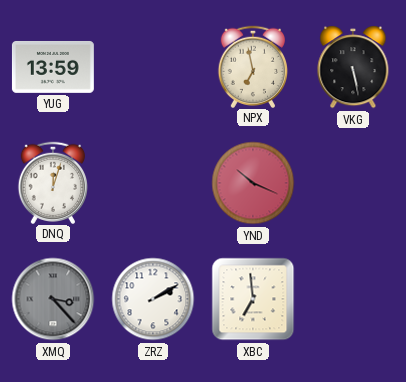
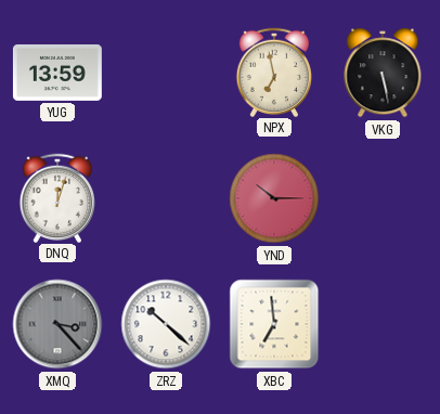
YND: 10:19 -> 10:15 (274, 198)
ZRZ: 2:10 -> 10:22 (166, 324)
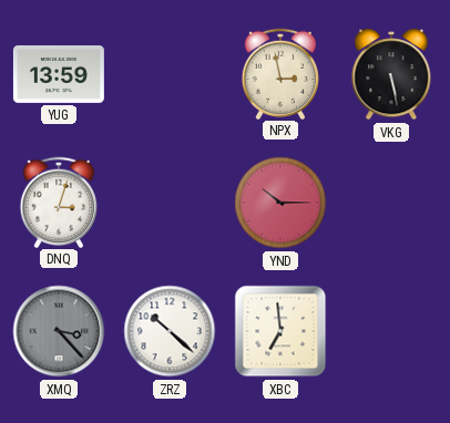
NPX: 6:58 -> 2:58 (279, 73)
DNQ: 12:03 -> 3:03 (58, 202)
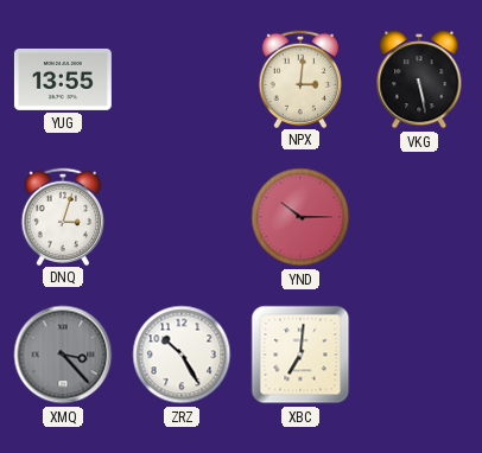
YUG: 13:59 -> 13:55 (63, 79)
NPX: 2:58 -> 3:01 (299, 78)
ZRZ: 10:22 -> 10:25 (182, 355)
XBC: 6:59 -> 7:01 (300, 355)
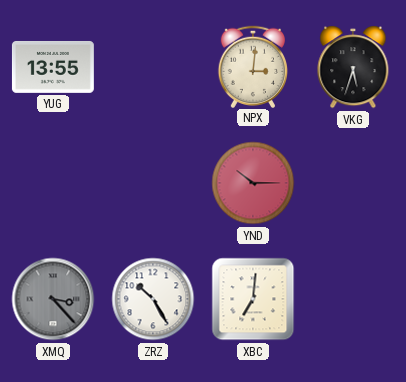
VKG: 5:28 -> 5:33 (353, 67)
DNQ: 3:03 -> none (62, 216)
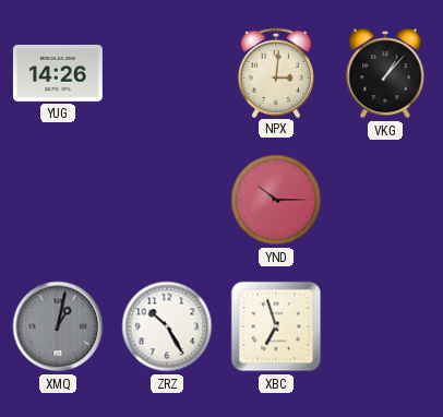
YUG: 13:55 -> 14:26 (58, 73)
VKG: 5:33 -> 1:07 (385, 73)
XMQ: 3:23 -> 1:02 (58, 326)
XBC: 7:01 -> 6:57 (276, 326)
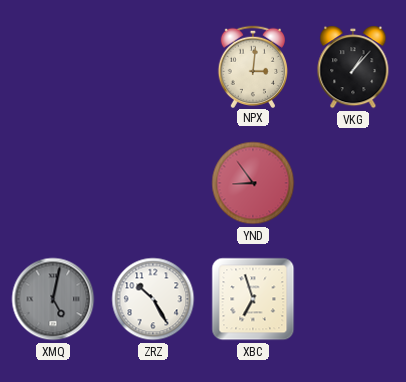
YUG: 14:26 -> none (58, 73)
YND: 10:15 -> 8:54 (253, 183)
XMQ: 1:02 -> 5:02 (53, 299)
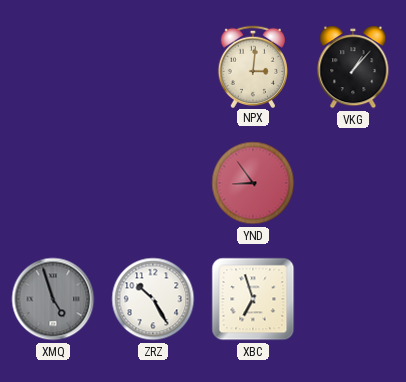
XMQ: 5:02 -> 4:57 (53, 299)
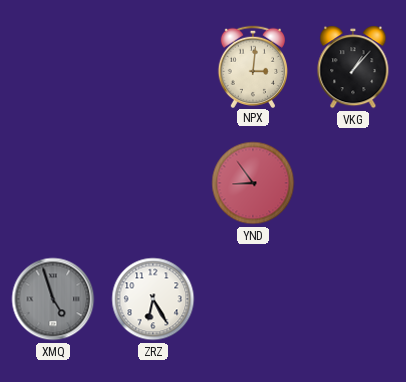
ZRZ: 10:25 -> 6:25 (153, 299)
XBC: 6:57 -> none (253, 299)
